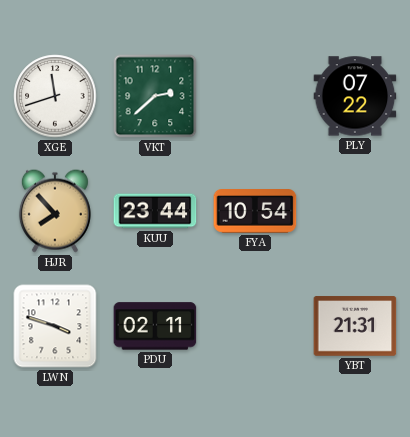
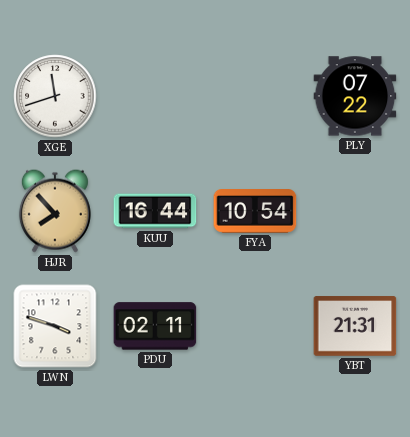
VKT: 2:38 -> none (155, 96)
KUU: 23:44 -> 16:44 (155, 211)
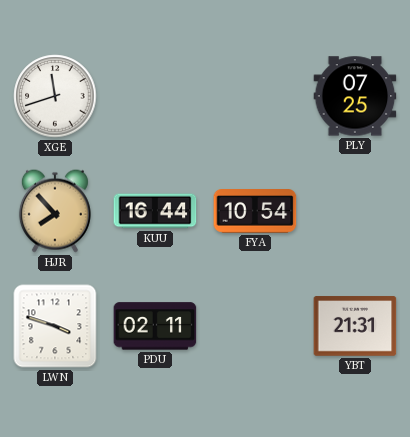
PLY: 07:22 -> 07:25 (355, 96)
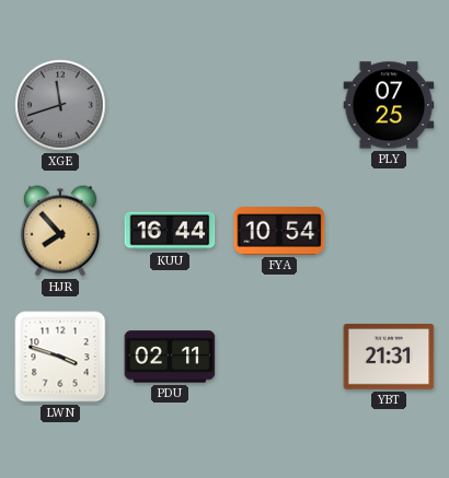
XGE dial: white -> grey (60, 105)
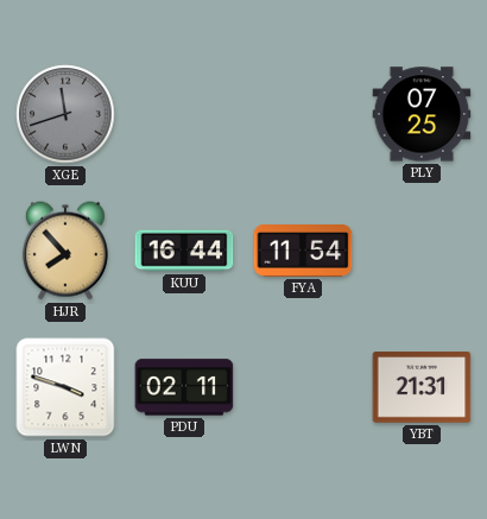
FYA: 10:54 -> 11:54 (303, 252)
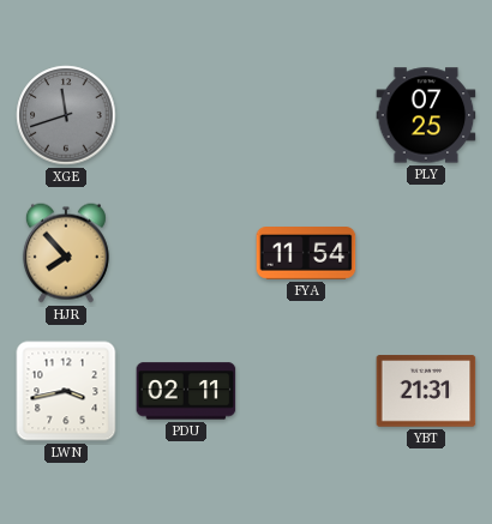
KUU: 16:44 -> none (184, 251)
LWN: 3:48 -> 3:43 (66, 391)
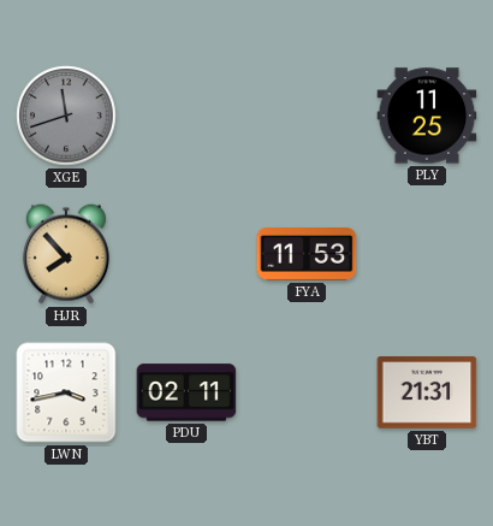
PLY: 07:25 -> 11:25 (427, 116)
FYA: 11:54 -> 11:53 (307, 255)
